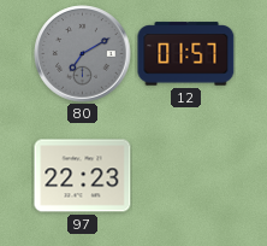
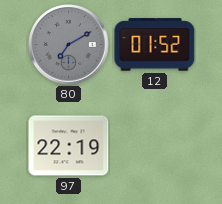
12: 01:57 -> 01:52 (155, 45)
97: 22:23 -> 22:19 (69, 146)
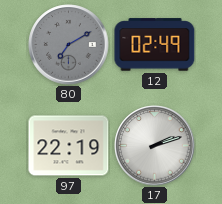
12: 01:52 -> 02:49 (155, 45)
17: none -> 2:12 (155, 146)
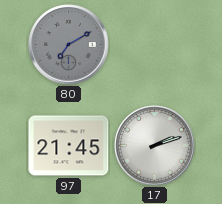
12: 02:49 -> none (155, 45)
97: 22:19 -> 21:45 (69, 146)
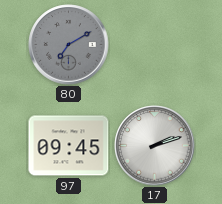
97: 21:45 -> 09:45 (69, 146)
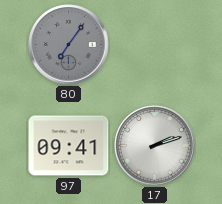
80: 7:10 -> 7:06 (69, 45)
97: 09:45 -> 09:41 (69, 146)
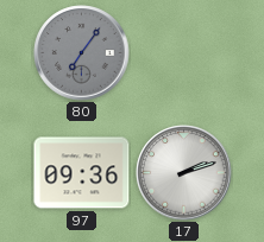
97: 09:41 -> 09:36 (82, 173)
